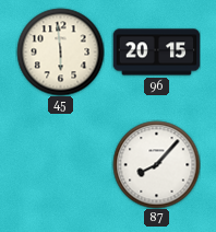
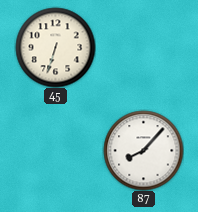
45: 5:59 -> 6:33 (55, 47)
96: 20:15 -> none (156, 53)
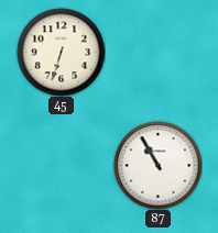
87: 8:07 -> 10:55 (157, 165)
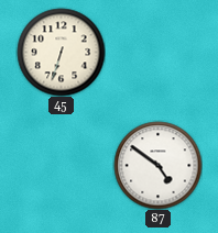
87: 10:55 -> 4:51 (157, 165)
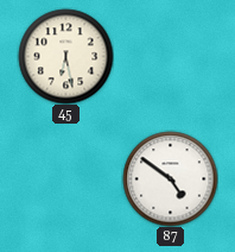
45: 6:33 -> 6:28 (65, 56)
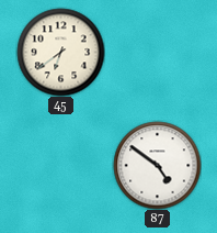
45: 6:28 -> 6:39 (60, 52)
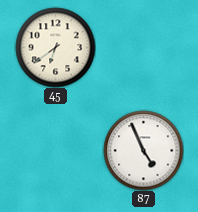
87: 4:51 -> 4:56 (143, 150)
